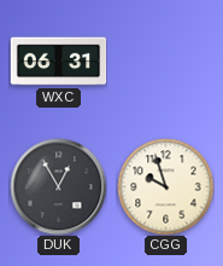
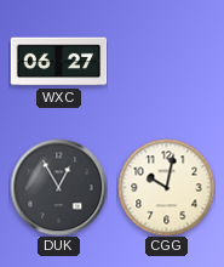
WXC: 06:31 -> 06:27 (58, 62)
CGG: 9:57 -> 10:02 (166, 187)
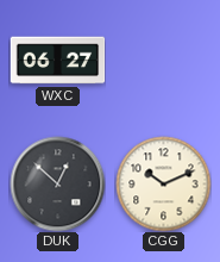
DUK: 12:55 -> 12:52 (57, 183)
CGG: 10:02 -> 10:11 (163, 183)
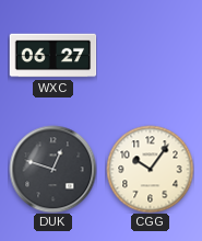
DUK: 12:52 -> 12:48 (52, 169)
CGG: 10:11 -> 10:06 (150, 169)
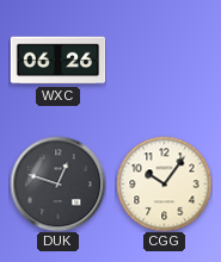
WXC: 06:27 -> 06:26 (57, 61)
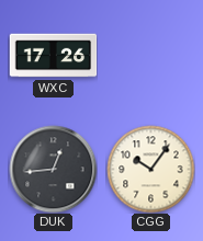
WXC: 06:26 -> 17:26 (53, 56)
DUK: 12:48 -> 12:44 (53, 169)
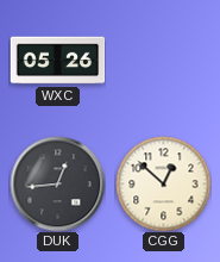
WXC: 17:26 -> 05:26 (57, 61)
CGG: 10:06 -> 12:52 (163, 183)
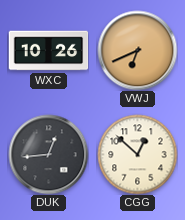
WXC: 05:26 -> 10:26 (48, 51)
VWJ: none -> 6:41 (137, 50)
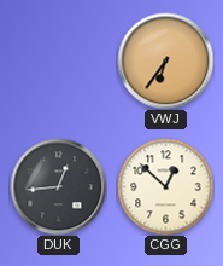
WXC: 10:26 -> none (48, 51)
VWJ: 6:41 -> 6:36 (165, 60)
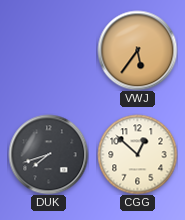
VWJ: 6:36 -> 5:36 (137, 50)
DUK: 12:44 -> 7:42 (48, 154)
